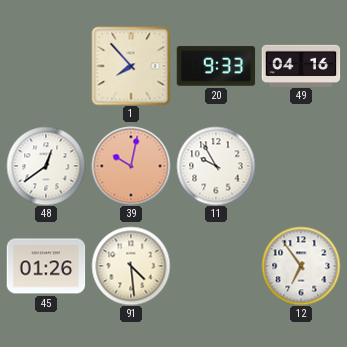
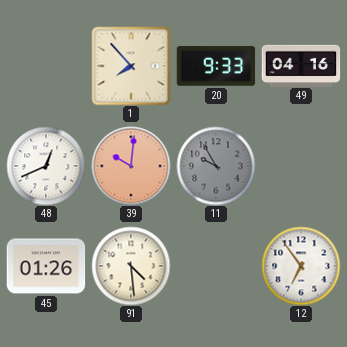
48: 12:39 -> 12:41 (46, 166)
39: 10:02 -> 10:01 (131, 166)
11 dial: white -> grey (216, 166)
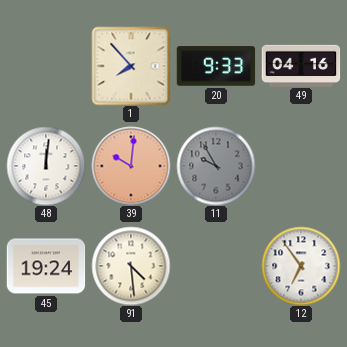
48: 12:41 -> 12:01 (46, 166)
45: 01:26 -> 19:24 (46, 266)
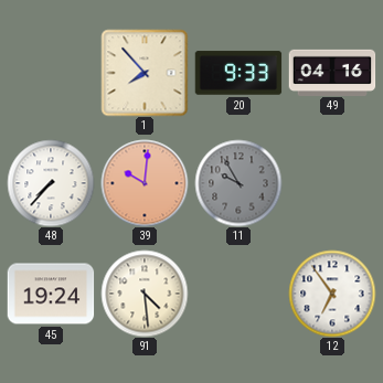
48: 12:01 -> 7:37 (51, 183)
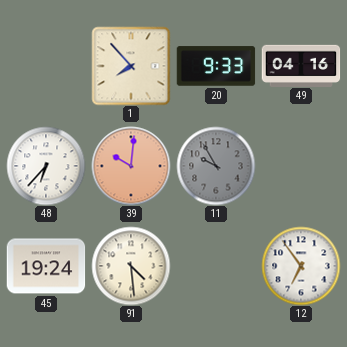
48: 7:37 -> 6:37 (46, 166)
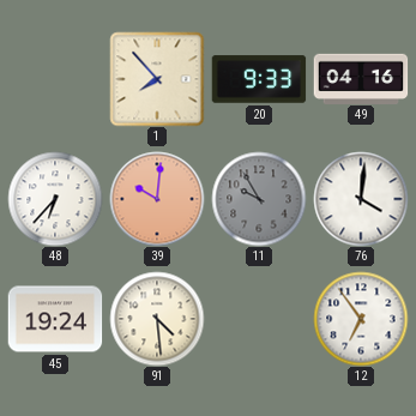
76: none -> 4:01 (361, 199)
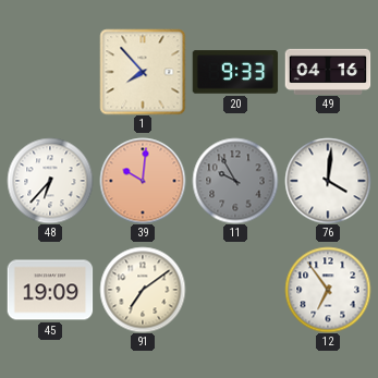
45: 19:24 -> 19:09 (50, 290)
91: 4:29 -> 7:09 (143, 290)
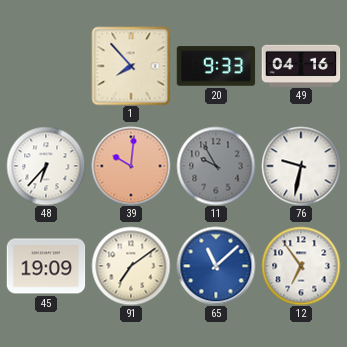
76: 4:01 -> 9:32 (301, 166)
65: none -> 11:08 (216, 266)
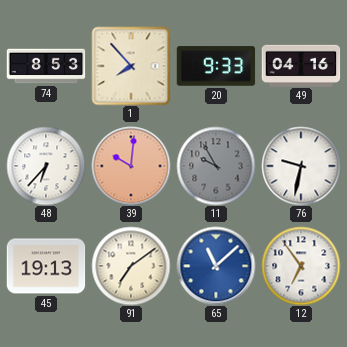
74: none -> 8:53 (46, 66)
45: 19:09 -> 19:13 (46, 266)
